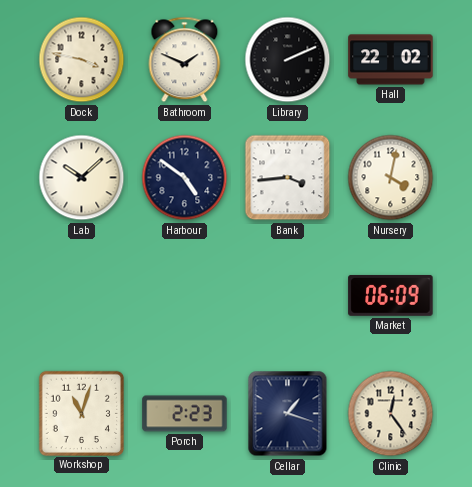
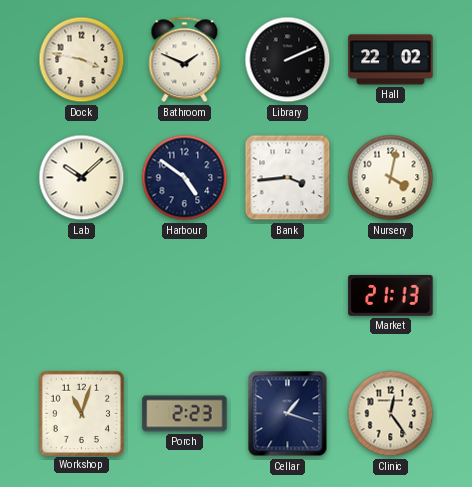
Market: 06:09 -> 21:13 (391, 295)
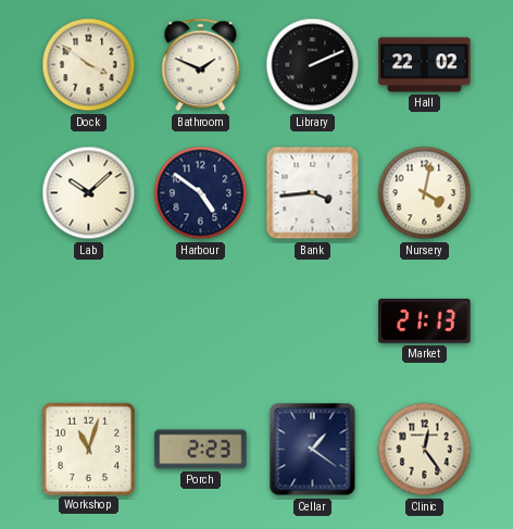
Dock: 3:47 -> 3:51 (89, 65)
Cellar: 1:18 -> 1:21 (313, 450)
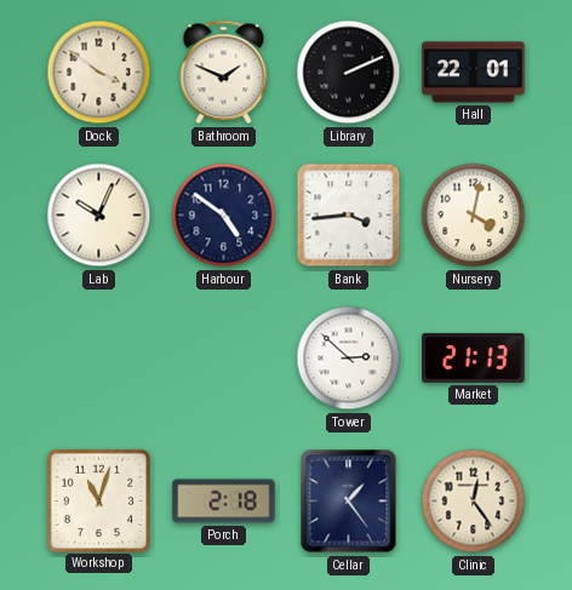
Hall: 22:02 -> 22:01 (474, 73)
Lab: 10:08 -> 10:04 (99, 216)
Tower: none -> 2:52 (349, 359)
Porch: 2:23 -> 2:18 (224, 502)
Cellar: 1:21 -> 1:24 (349, 502)
